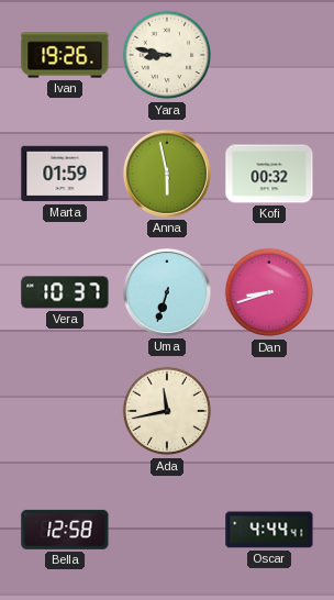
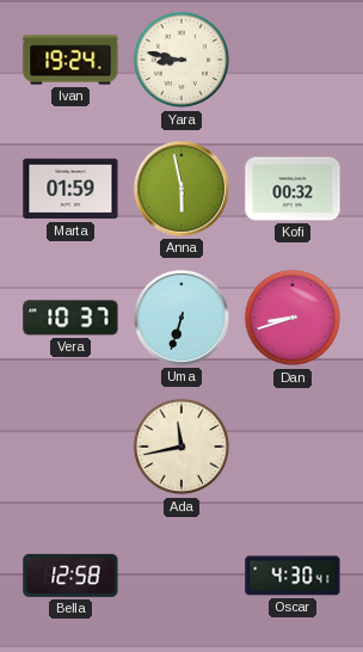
Ivan: 19:26 -> 19:24 (70, 60)
Oscar: 4:44 -> 4:30 (293, 576)
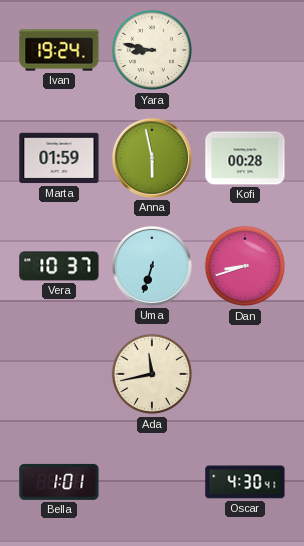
Kofi: 00:32 -> 00:28 (245, 158)
Bella: 12:58 -> 1:01 (59, 482)
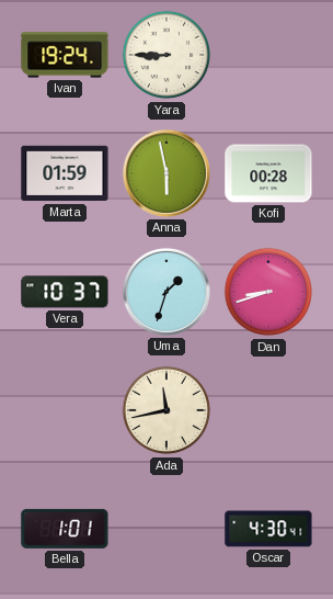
Yara: 8:47 -> 8:45 (166, 55)
Uma: 6:33 -> 1:33 (166, 292)
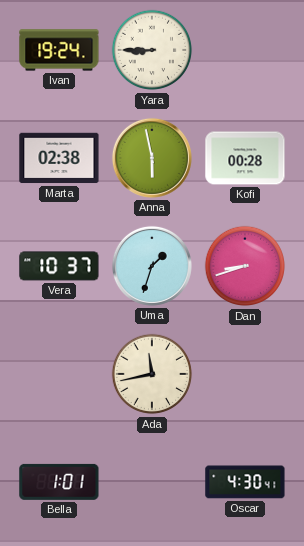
Marta: 01:59 -> 02:38 (59, 158)
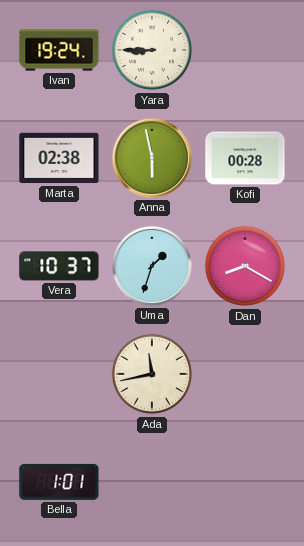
Dan: 8:42 -> 8:20 (245, 266)
Oscar: 4:30 -> none (245, 482)
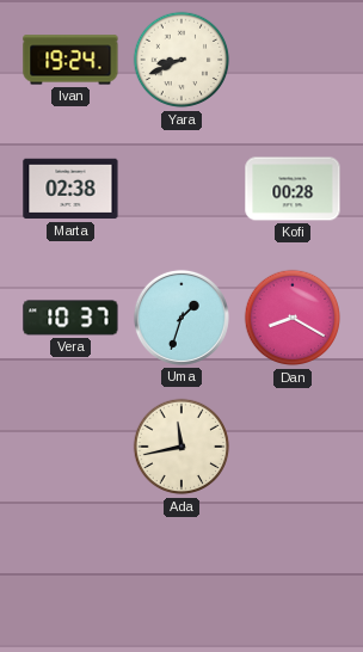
Yara: 8:45 -> 8:41 (181, 60)
Anna: 5:58 -> none (152, 158)
Bella: 1:01 -> none (59, 482)
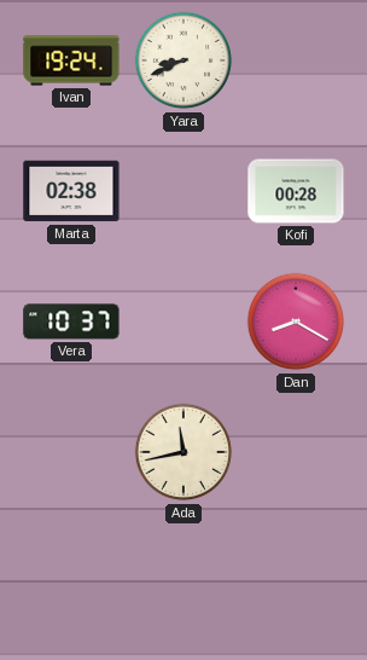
Uma: 1:33 -> none (181, 318)
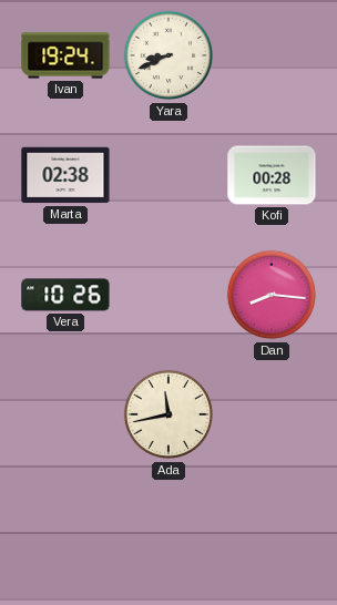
Vera: 10:37 -> 10:26 (65, 295)
Dan: 8:20 -> 8:16 (272, 295)
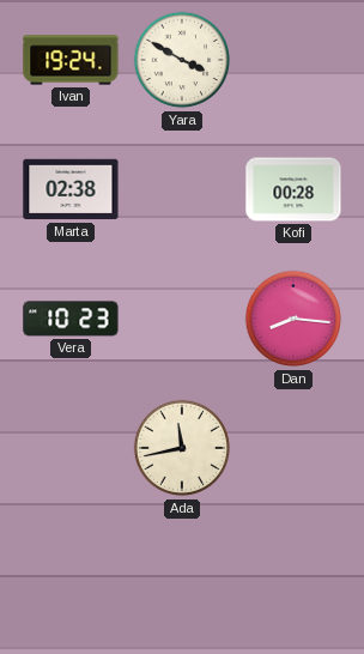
Yara: 8:41 -> 3:50 (182, 60)
Vera: 10:26 -> 10:23 (71, 319)
